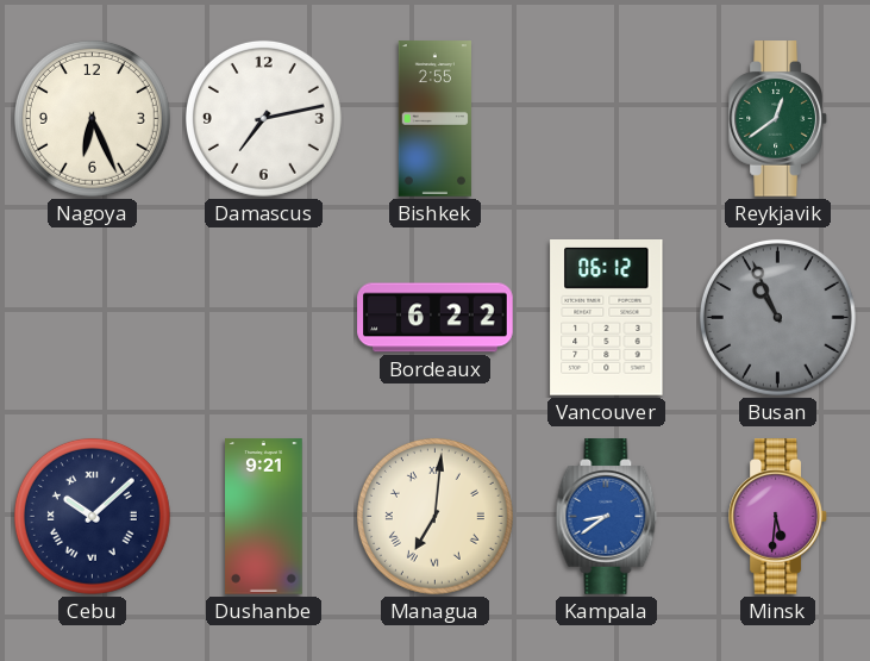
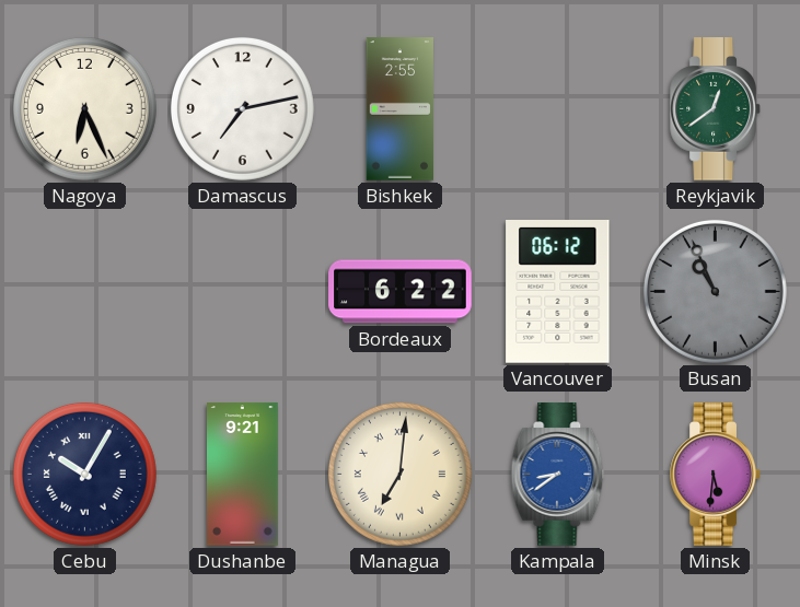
Cebu: 10:08 -> 10:05 (84, 474)
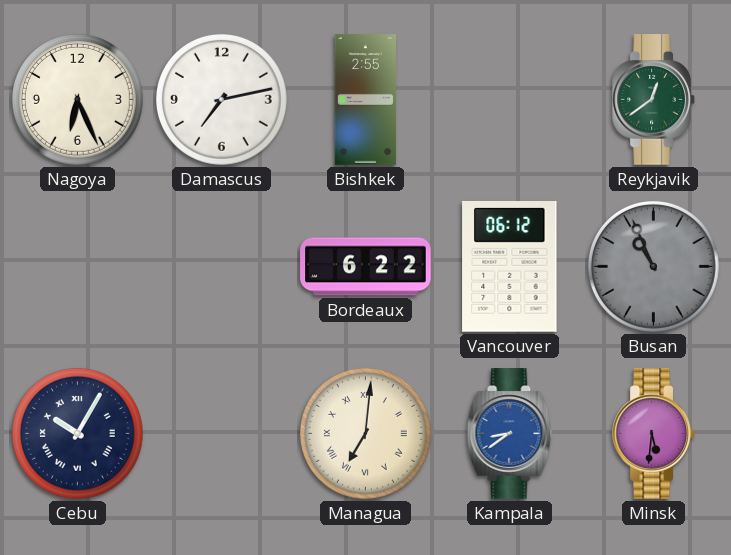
Dushanbe: 9:21 -> none (243, 475)
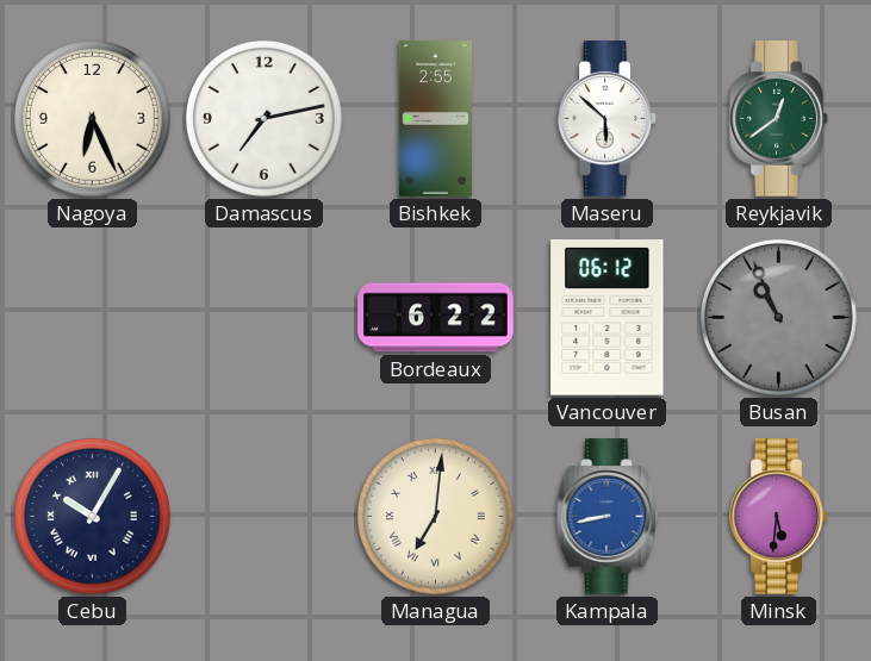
Maseru: none -> 5:52 (608, 119)
Kampala: 8:39 -> 8:43 (608, 517)
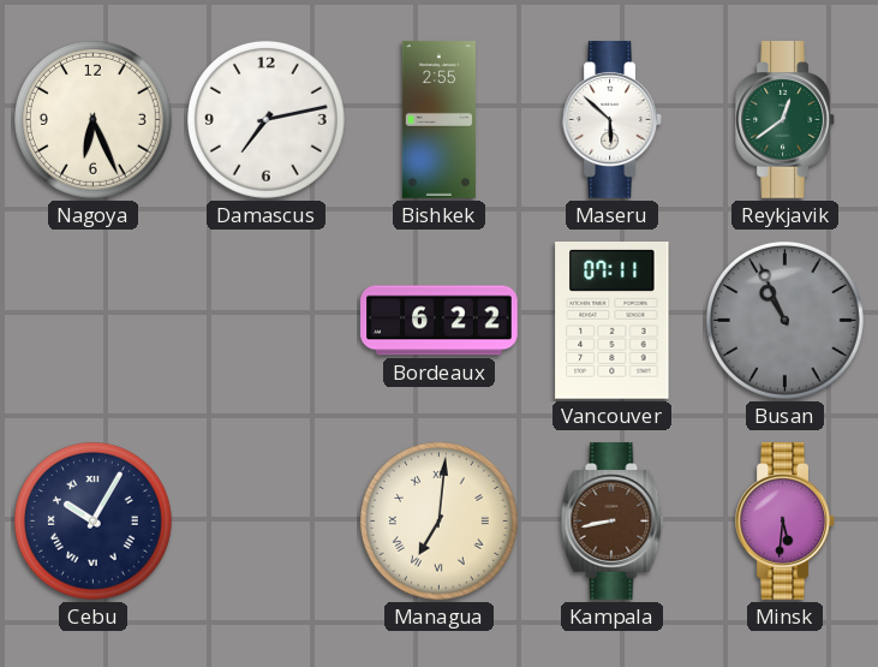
Vancouver: 06:12 -> 07:11 (613, 321)
Kampala dial: blue -> brown (613, 522)
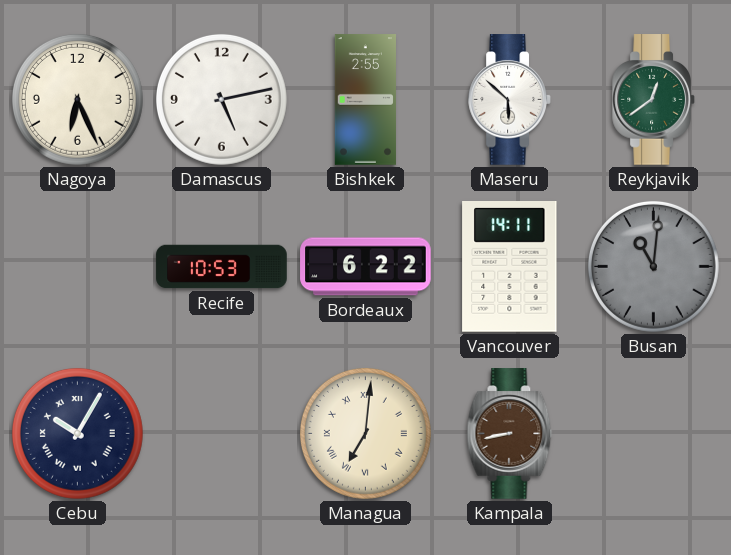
Damascus: 7:13 -> 5:13 (221, 99)
Recife: none -> 10:53 (222, 267)
Vancouver: 07:11 -> 14:11 (510, 267)
Busan: 10:56 -> 11:01 (653, 266)
Minsk: 5:31 -> none (786, 522)
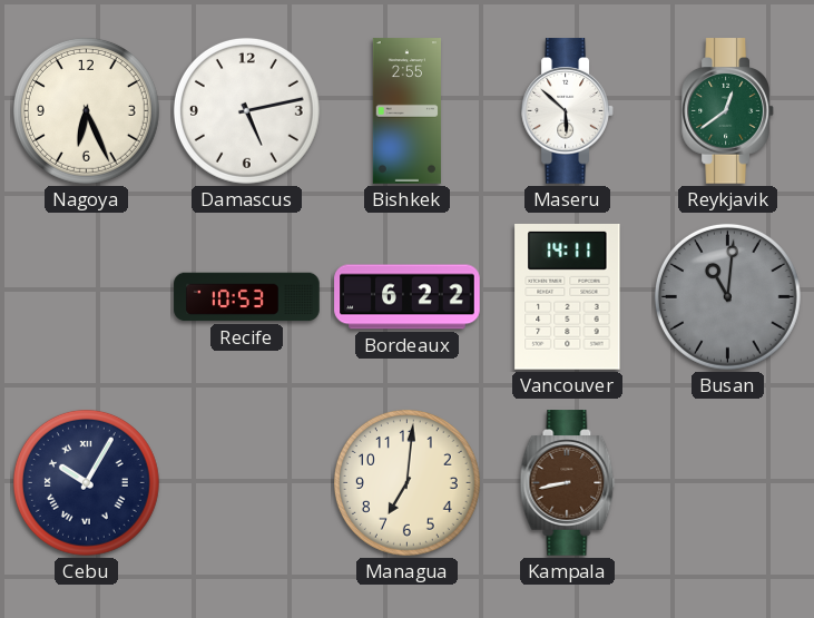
Managua numerals: Roman -> Arabic (406, 482)
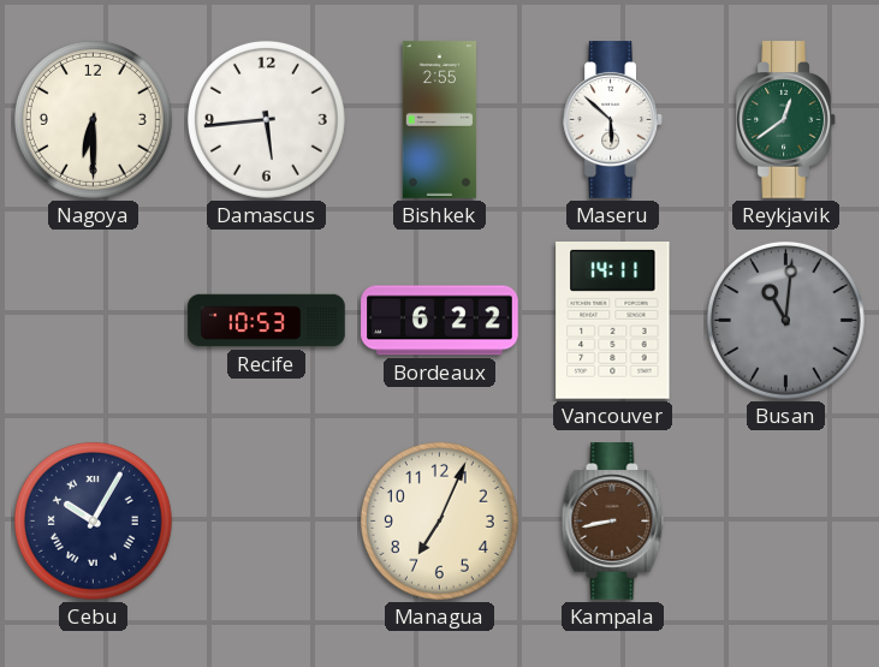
Nagoya: 6:26 -> 6:30 (93, 119)
Damascus: 5:13 -> 5:44 (266, 119)
Managua: 7:01 -> 7:04 (439, 520)
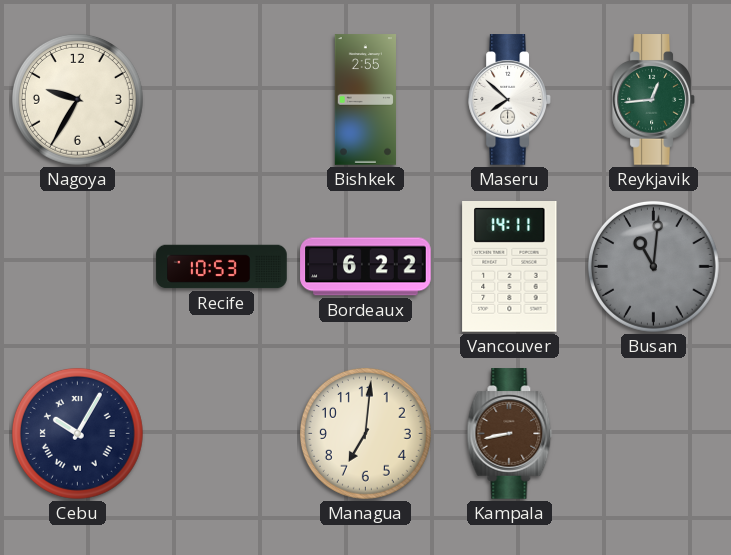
Nagoya: 6:30 -> 9:35 (77, 99)
Damascus: 5:44 -> none (266, 119)
Maseru: 5:52 -> 7:52 (510, 100)
Reykjavik: 12:39 -> 12:44 (654, 100)
Managua: 7:04 -> 7:01 (365, 433)
